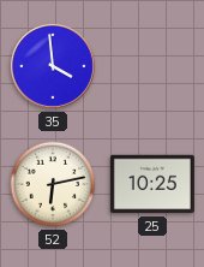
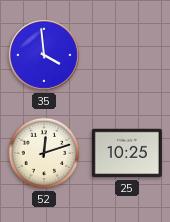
52: 6:13 -> 12:12 (44, 153)
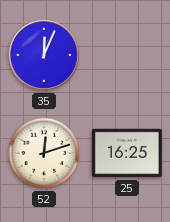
35: 3:59 -> 12:04 (44, 55)
25: 10:25 -> 16:25 (127, 153)
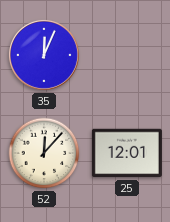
52: 12:12 -> 12:07 (44, 153)
25: 16:25 -> 12:01 (127, 153)
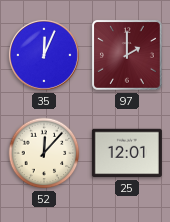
97: none -> 2:00 (127, 55)
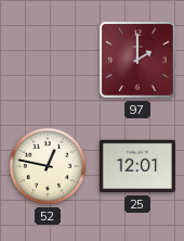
35: 12:04 -> none (44, 55)
52: 12:07 -> 12:47 (48, 166)
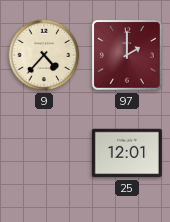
9: none -> 4:37 (44, 55)
52: 12:47 -> none (48, 166)
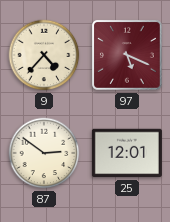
97: 2:00 -> 5:19 (127, 55)
87: none -> 2:51 (44, 153)
